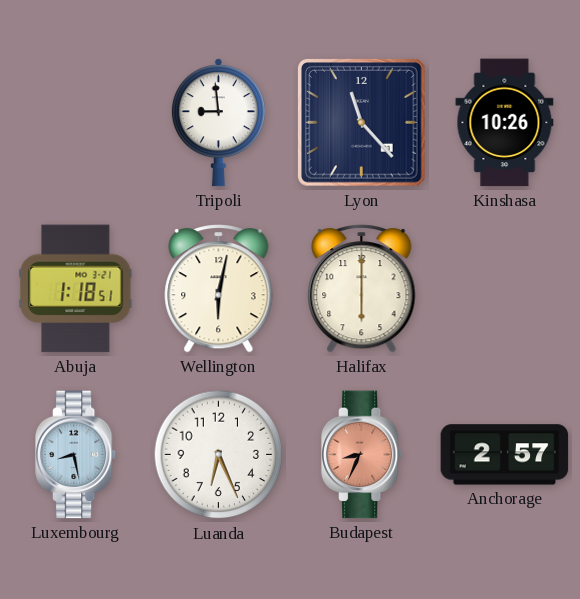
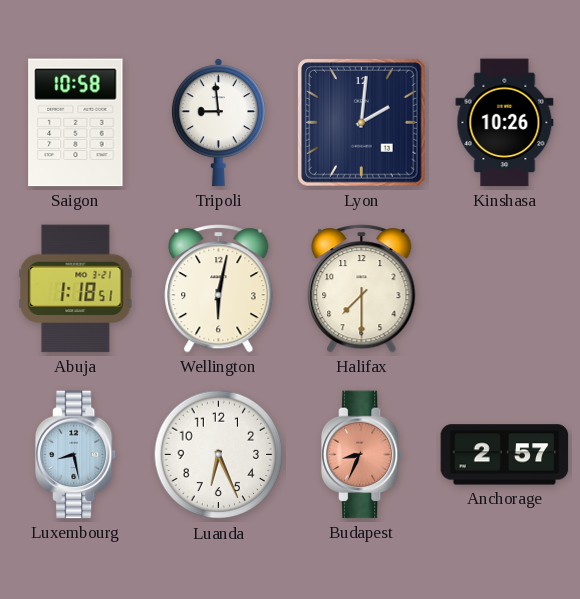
Saigon: none -> 10:58 (76, 123)
Lyon: 11:23 -> 2:01 (362, 123)
Halifax: 6:00 -> 7:30 (362, 289)
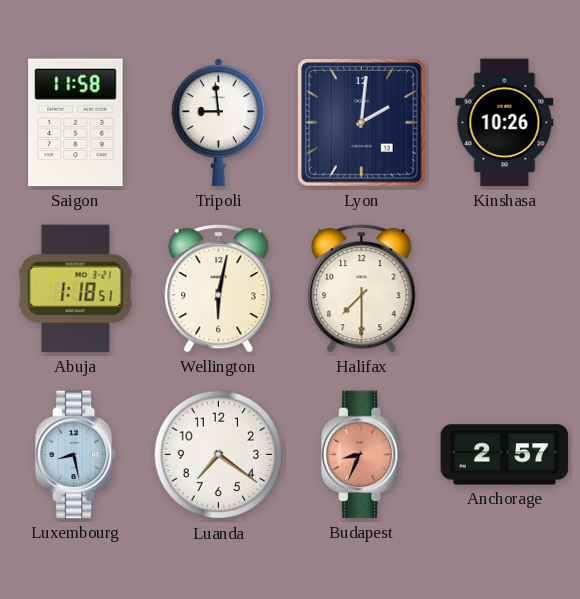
Saigon: 10:58 -> 11:58 (76, 123)
Luanda: 6:26 -> 7:21 (219, 455)
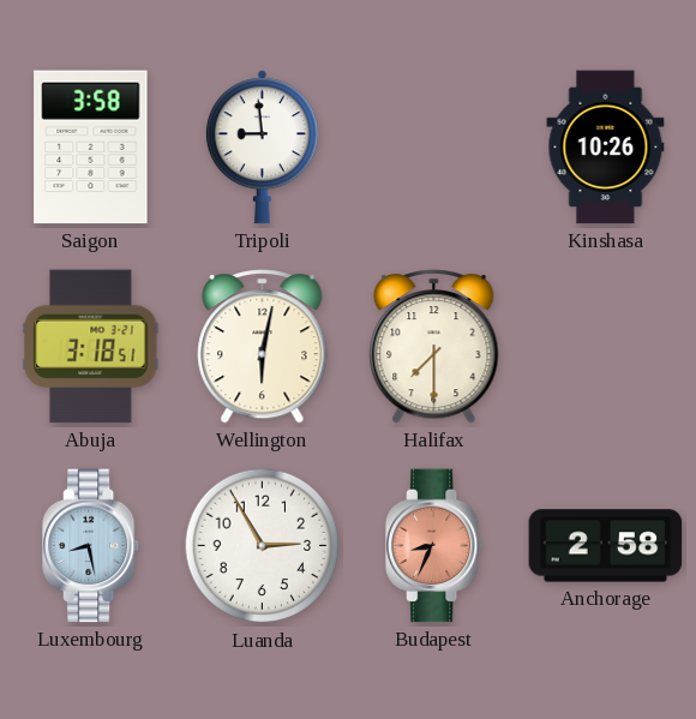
Saigon: 11:58 -> 3:58 (91, 148)
Lyon: 2:01 -> none (362, 123)
Abuja: 1:18 -> 3:18 (91, 347)
Luanda: 7:21 -> 2:55 (263, 546)
Anchorage: 2:57 -> 2:58 (606, 546)
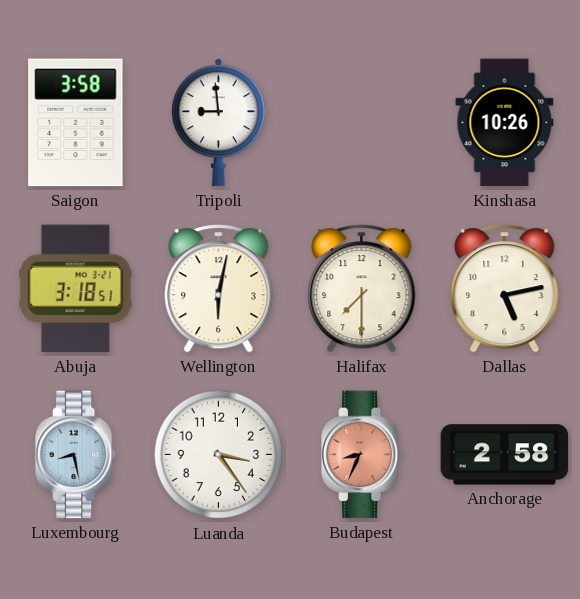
Dallas: none -> 5:13 (505, 289)
Luanda: 2:55 -> 3:24 (219, 455)
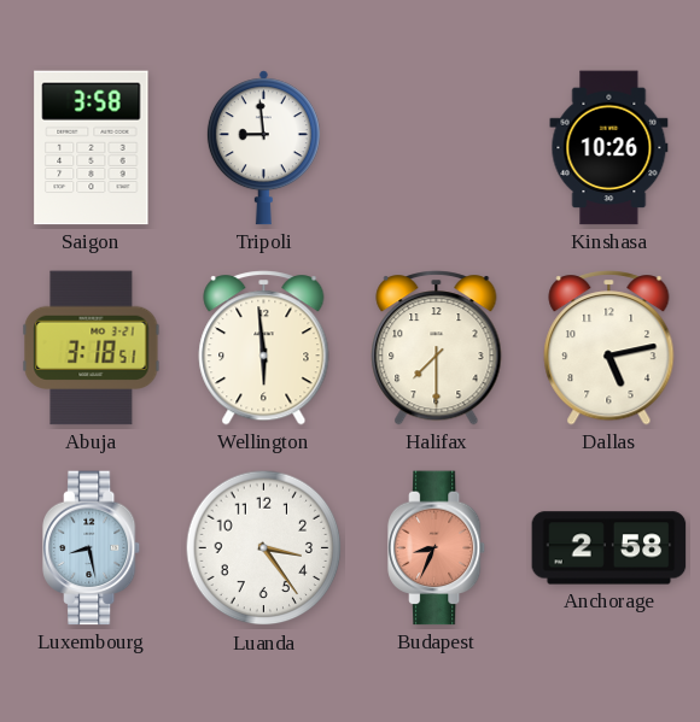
Wellington: 6:02 -> 5:59 (264, 348)
